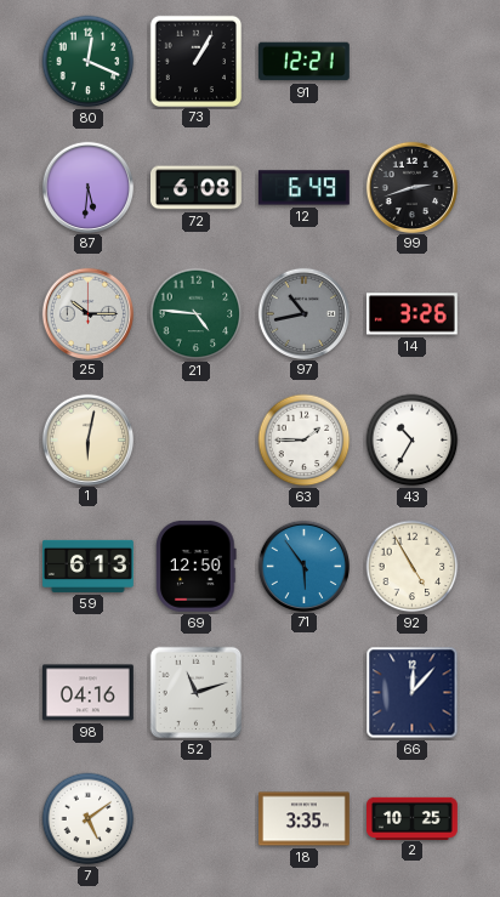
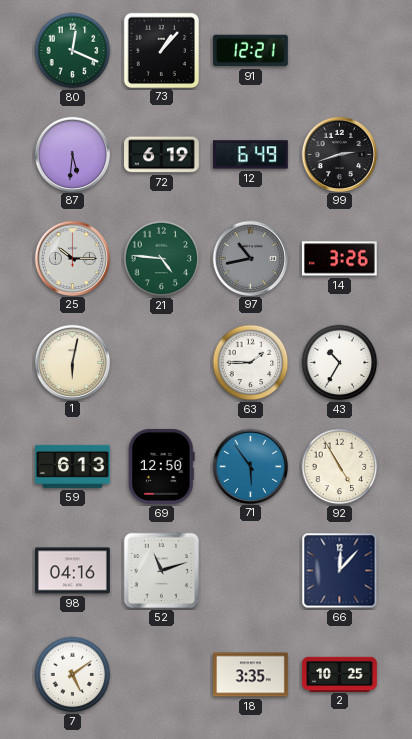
73: 1:05 -> 1:07 (161, 50)
72: 6:08 -> 6:19 (162, 155)
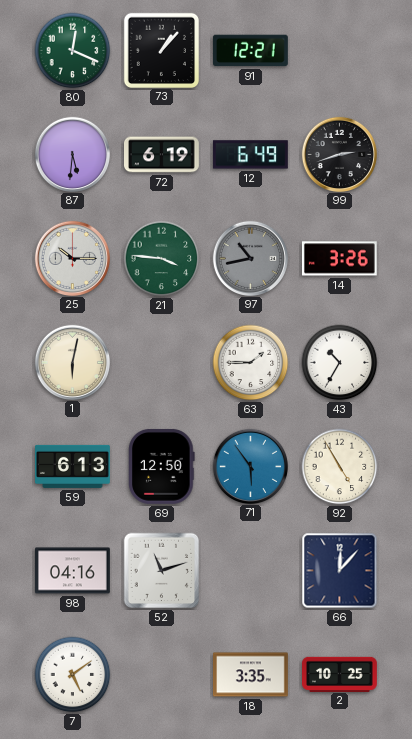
21: 4:46 -> 3:46 (162, 259)
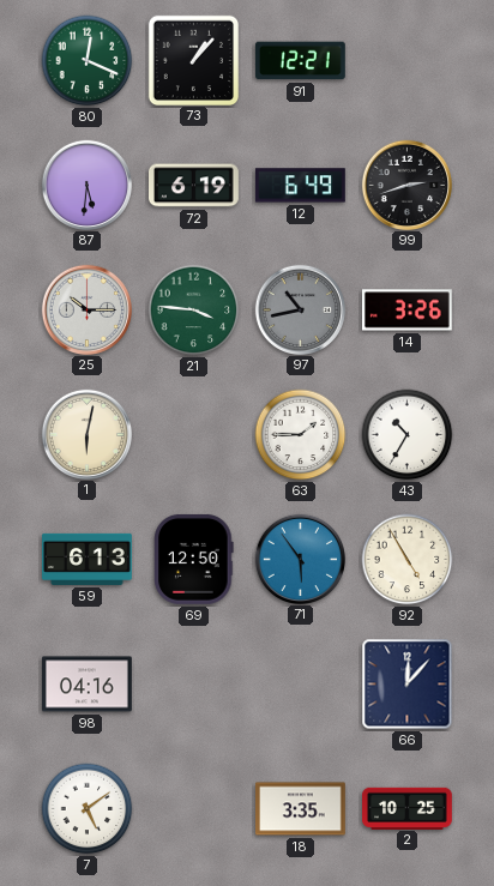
52: 11:12 -> none (162, 571)
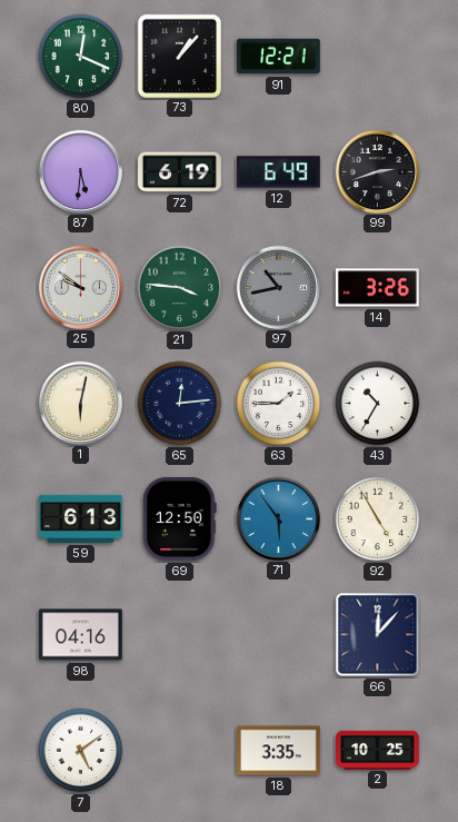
25: 10:15 -> 9:51 (80, 287)
65: none -> 12:14 (180, 404)
